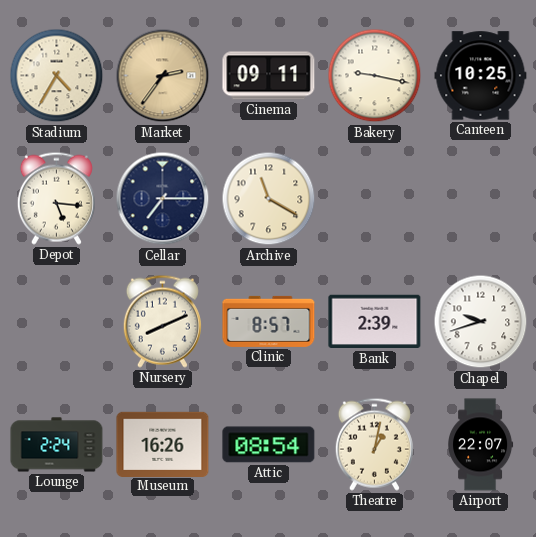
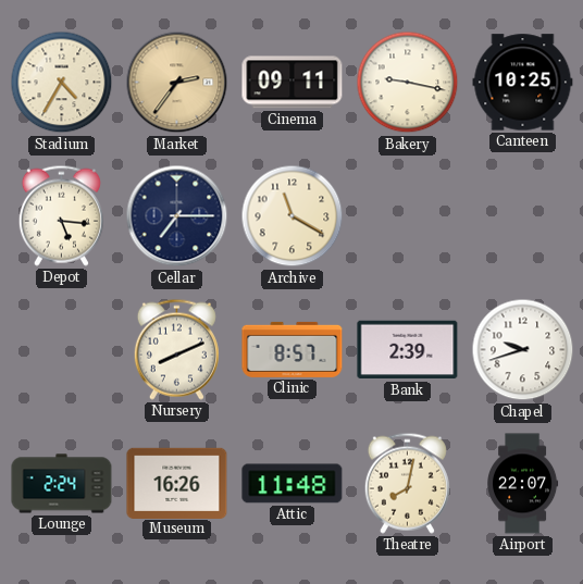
Attic: 08:54 -> 11:48 (293, 484)
Theatre: 1:02 -> 8:02 (407, 483)
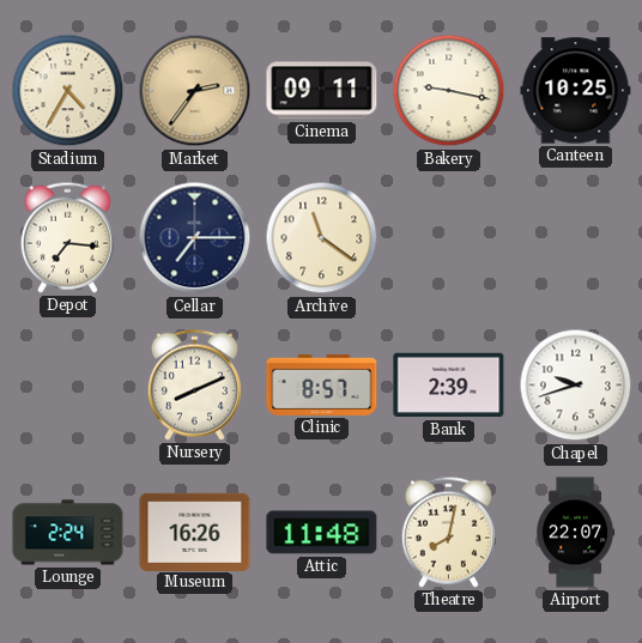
Depot: 5:16 -> 7:16 (67, 237)
Archive: 11:20 -> 11:21 (322, 238)
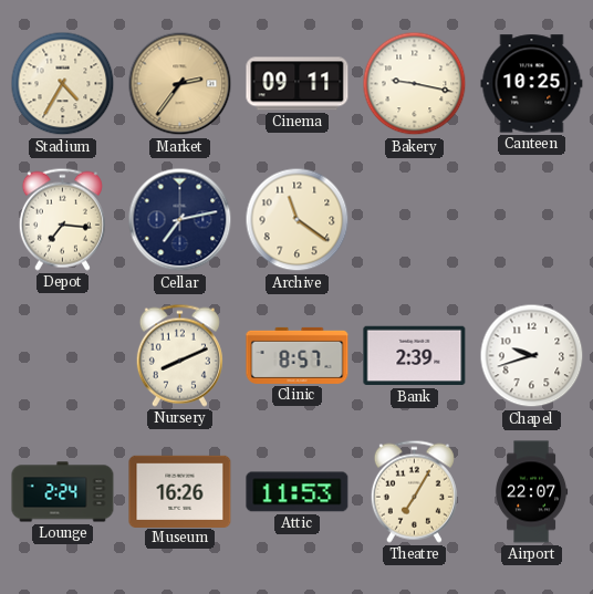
Cellar: 7:15 -> 7:13 (180, 220)
Attic: 11:48 -> 11:53 (298, 492)
Theatre: 8:02 -> 7:05 (414, 491)
